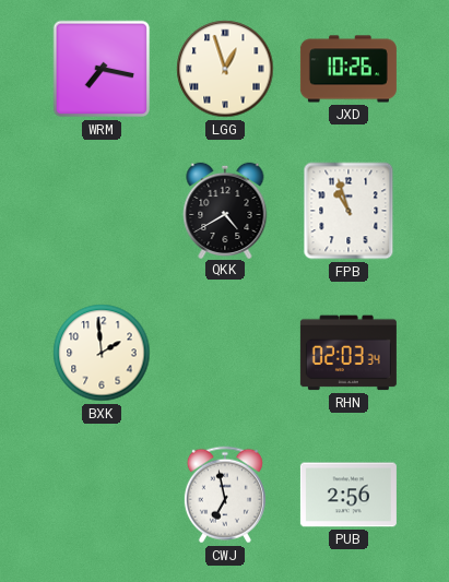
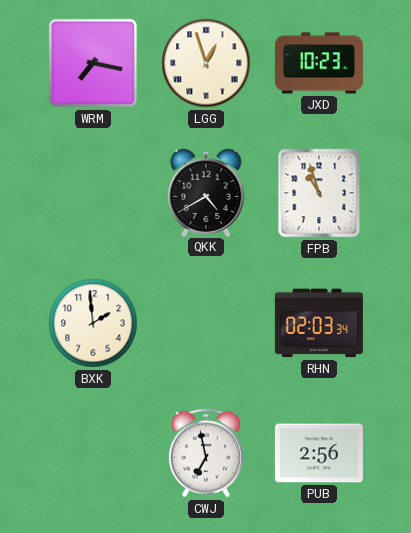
JXD: 10:26 -> 10:23 (319, 63)
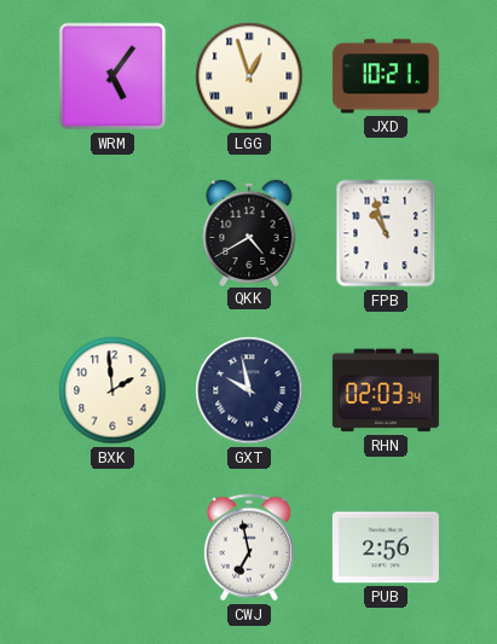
WRM: 7:17 -> 5:06 (112, 76)
JXD: 10:23 -> 10:21 (386, 76)
GXT: none -> 9:58 (249, 390)
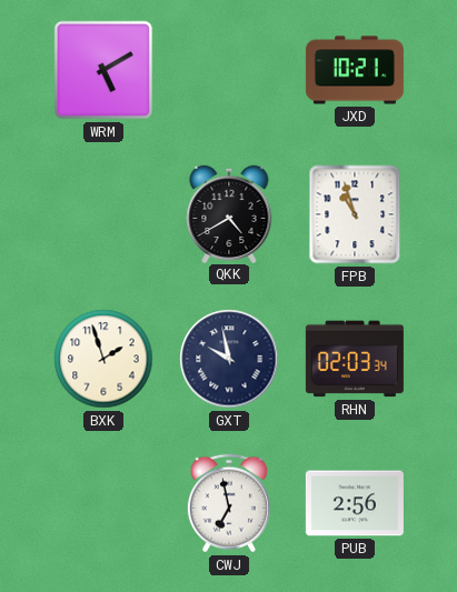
WRM: 5:06 -> 5:10 (103, 70)
LGG: 12:57 -> none (249, 76)
BXK: 1:59 -> 1:57 (103, 359)
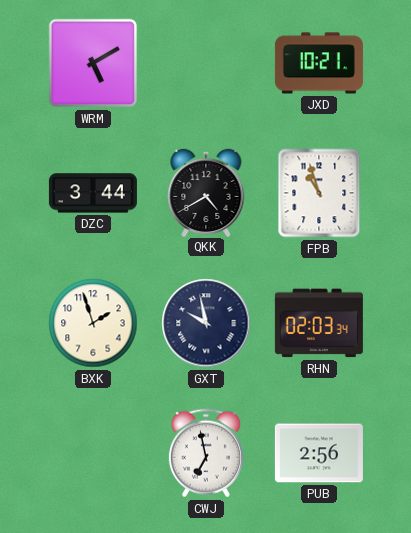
DZC: none -> 3:44 (93, 193)
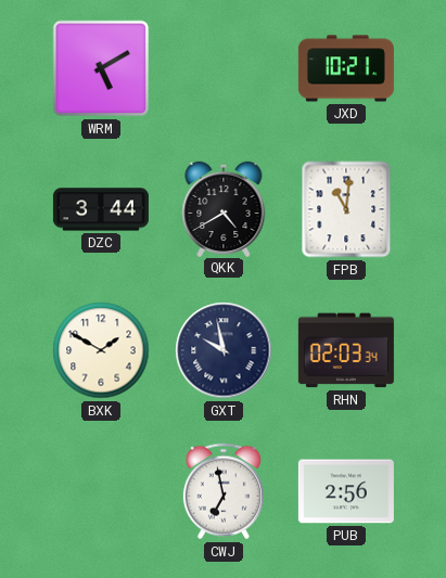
FPB: 10:57 -> 11:01 (346, 209)
BXK: 1:57 -> 1:50 (101, 350)
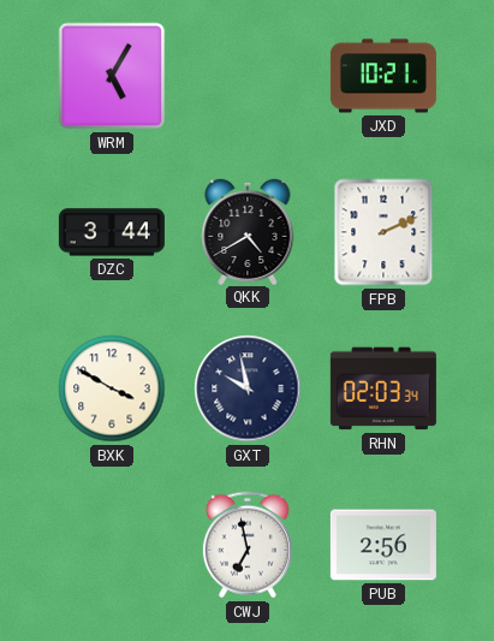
WRM: 5:10 -> 5:05 (112, 76)
FPB: 11:01 -> 2:11 (383, 232)
BXK: 1:50 -> 3:50 (112, 388)
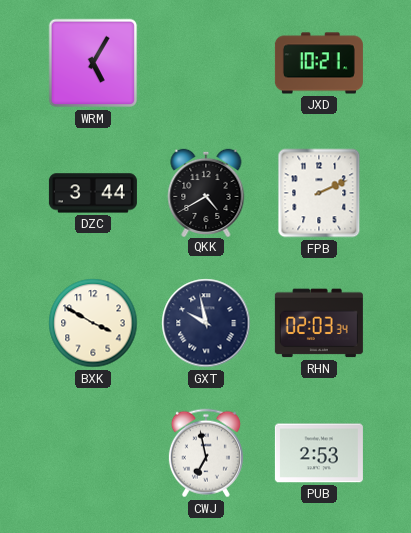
PUB: 2:56 -> 2:53 (319, 453)
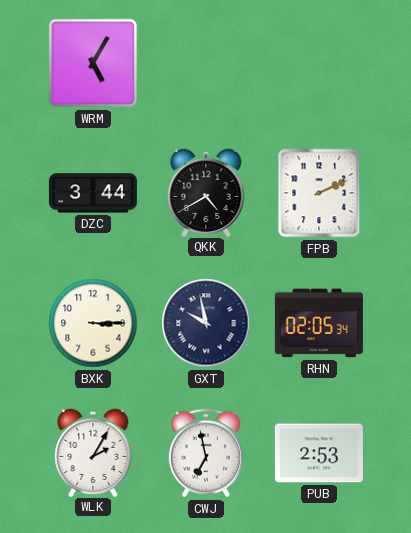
JXD: 10:21 -> none (319, 63)
BXK: 3:50 -> 3:15 (93, 323)
RHN: 02:03 -> 02:05 (319, 323)
WLK: none -> 2:05 (93, 452)
